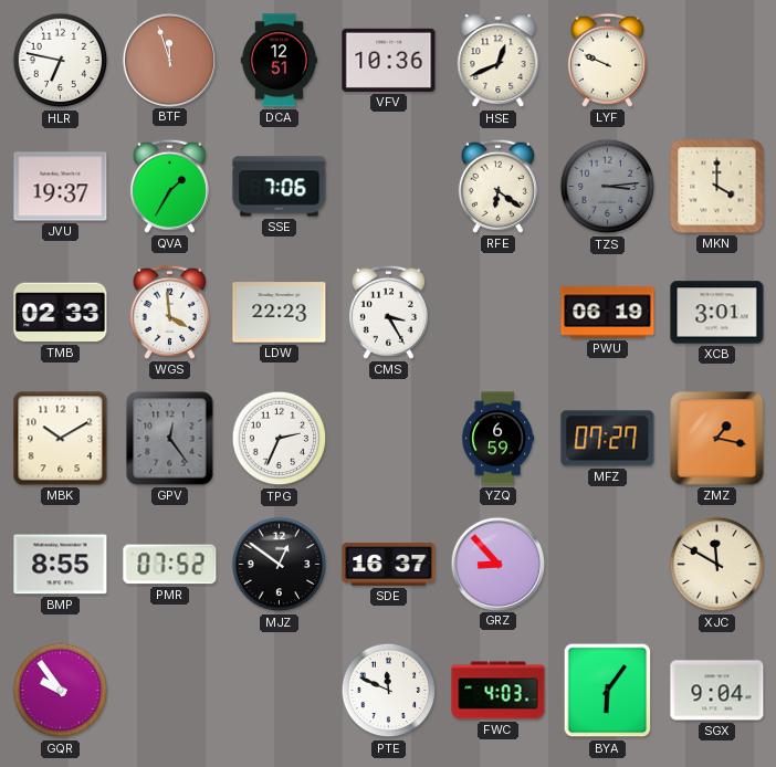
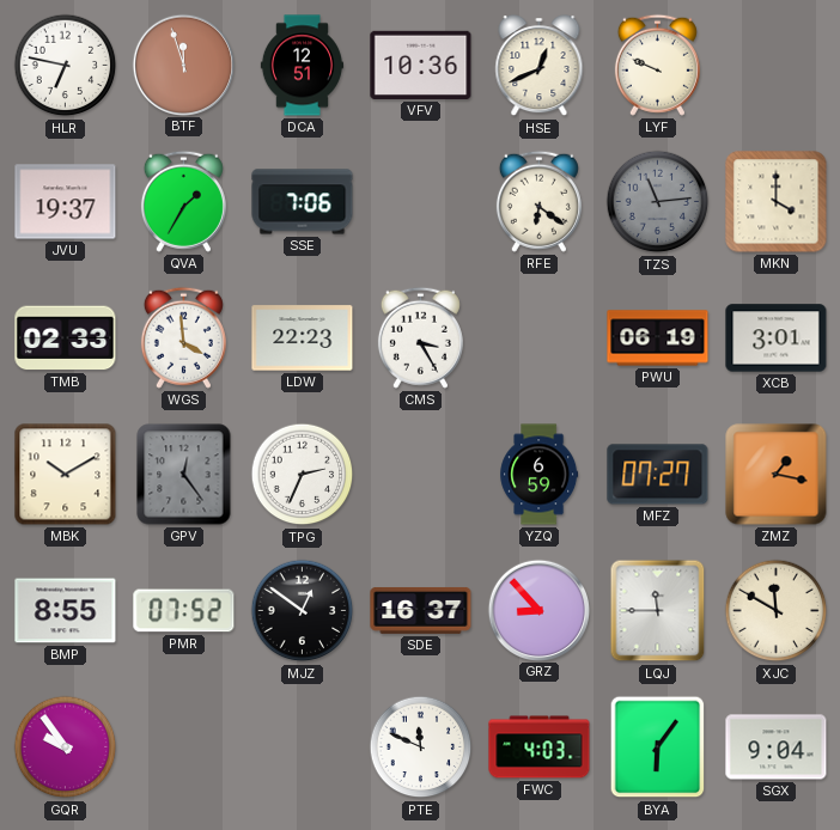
TZS: 3:14 -> 11:14 (658, 202)
LQJ: none -> 11:45 (658, 611)
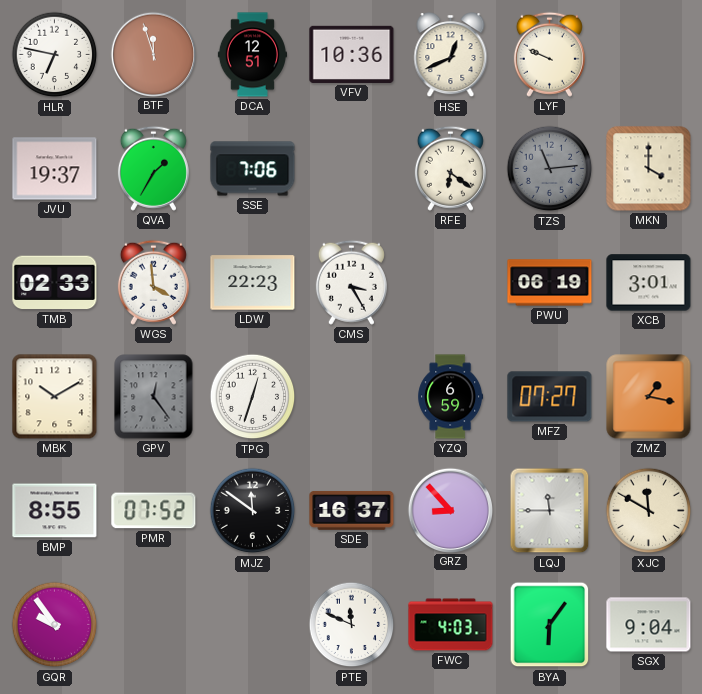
TPG: 2:34 -> 12:33 (253, 397)
MJZ: 12:51 -> 11:51 (253, 511)
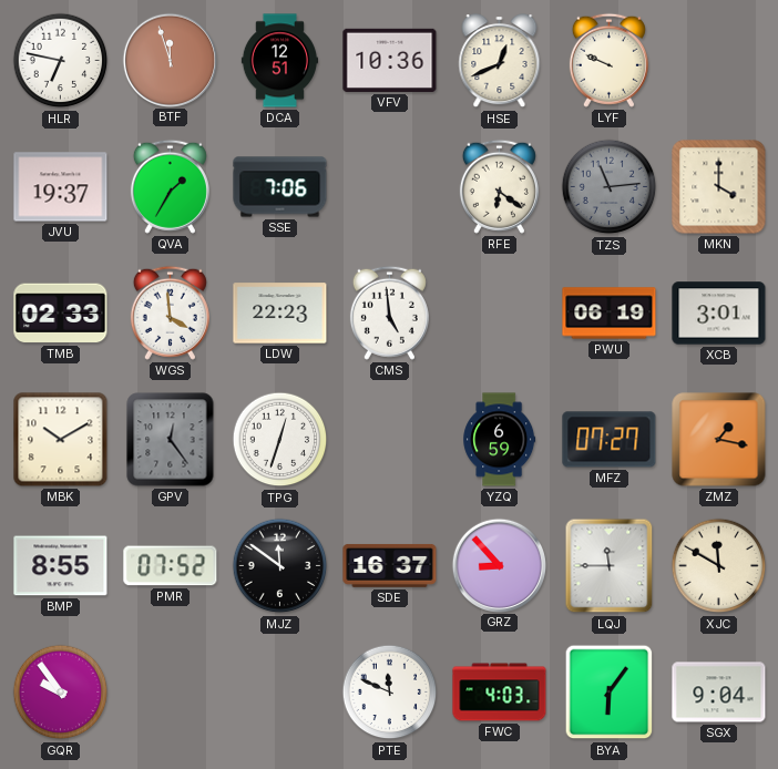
CMS: 3:25 -> 4:59 (389, 312)
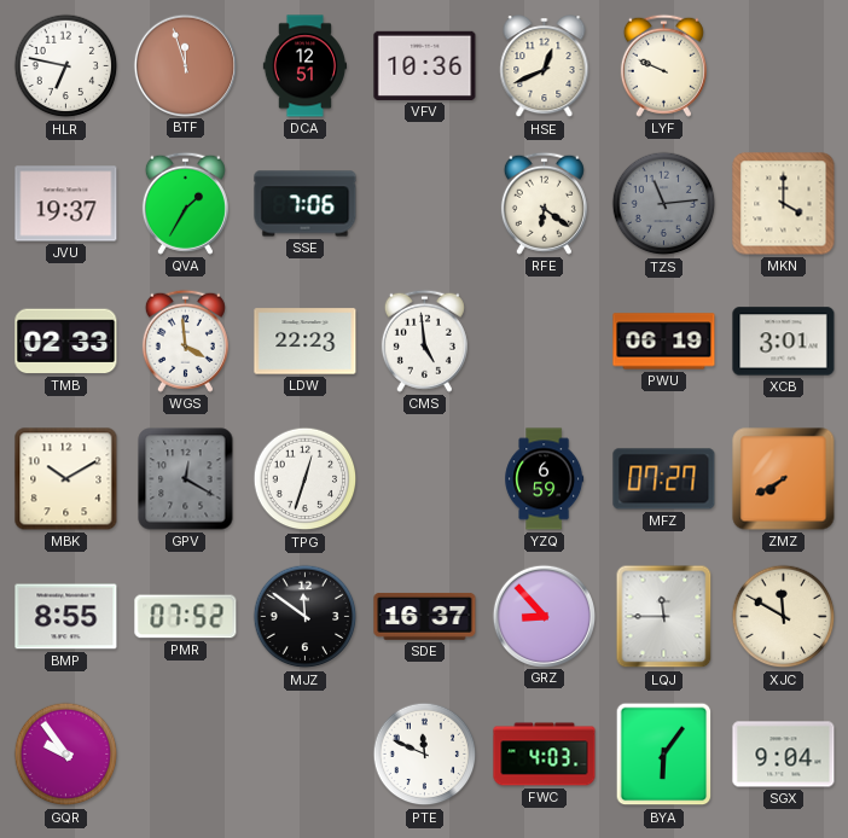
GPV: 12:24 -> 12:20 (186, 479)
ZMZ: 1:17 -> 7:40 (784, 479)
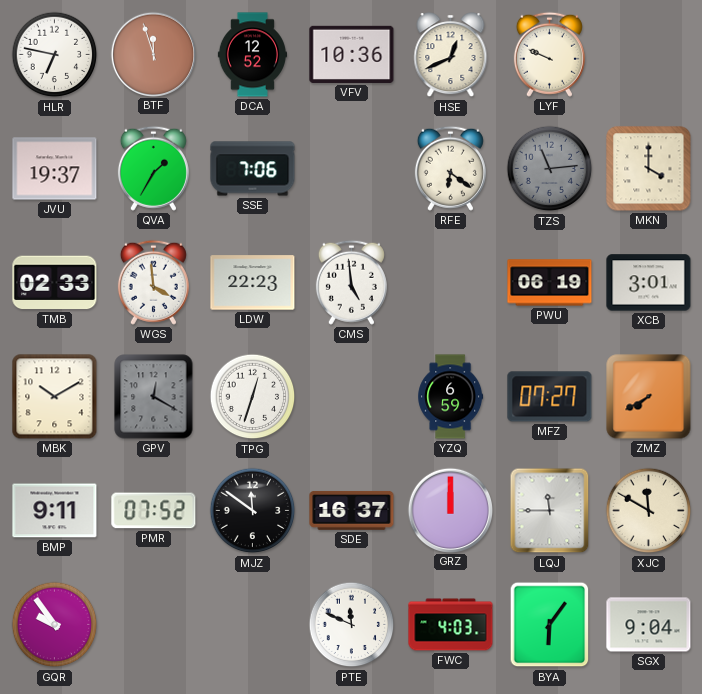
DCA: 12:51 -> 12:52 (252, 55)
BMP: 8:55 -> 9:11 (55, 511)
GRZ: 8:53 -> 12:00 (450, 510)
